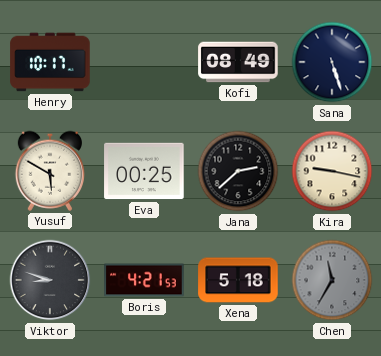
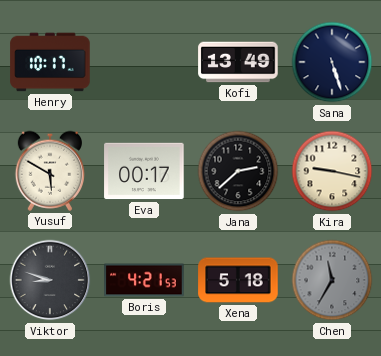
Kofi: 08:49 -> 13:49 (238, 62)
Eva: 00:25 -> 00:17 (144, 171)
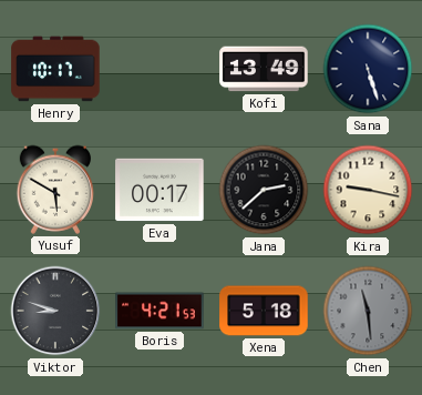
Chen: 11:35 -> 11:29 (368, 311)
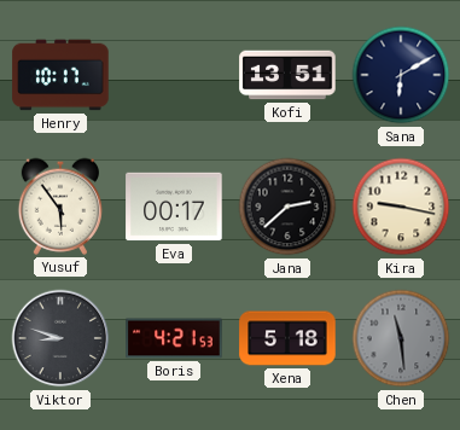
Kofi: 13:49 -> 13:51 (287, 75)
Sana: 5:27 -> 6:10 (401, 75)
Yusuf: 5:50 -> 5:54 (59, 207)
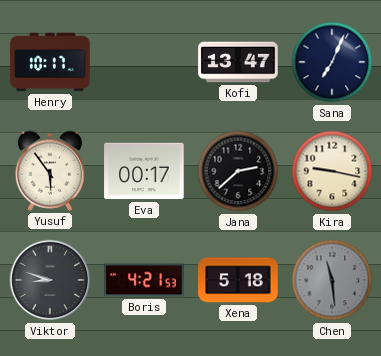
Kofi: 13:51 -> 13:47 (238, 62)
Sana: 6:10 -> 7:04 (332, 62)
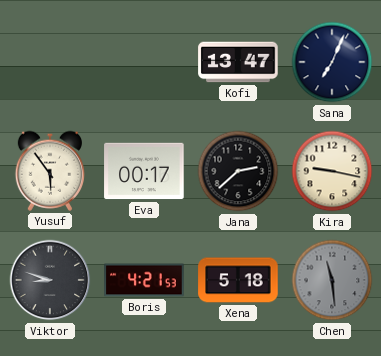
Henry: 10:17 -> none (50, 62)
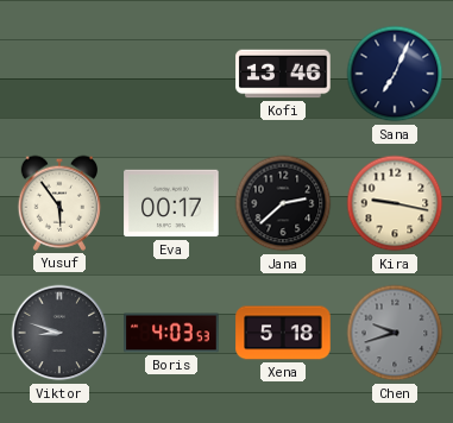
Kofi: 13:47 -> 13:46 (283, 74)
Boris: 4:21 -> 4:03 (171, 333)
Chen: 11:29 -> 9:42 (395, 333)
